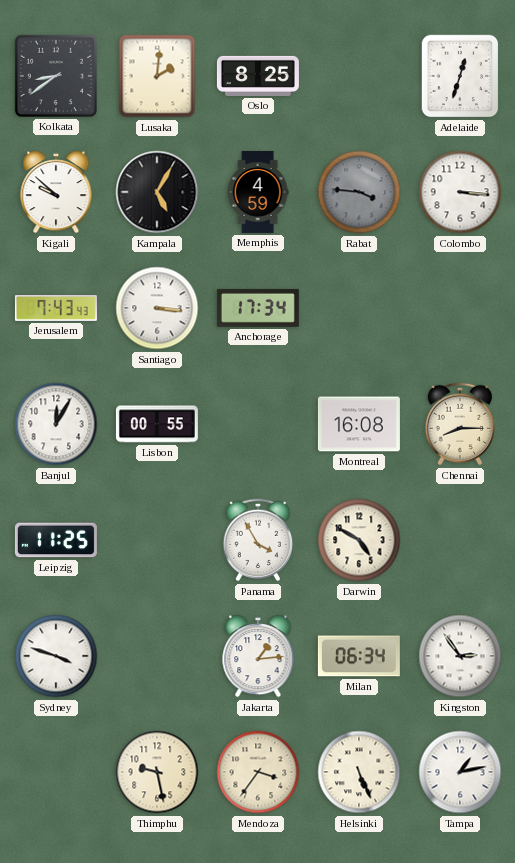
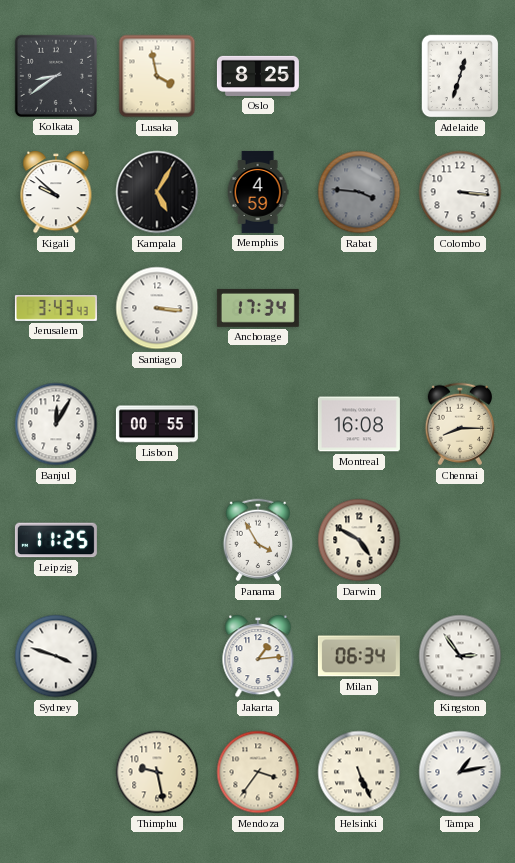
Lusaka: 2:01 -> 3:58 (157, 76)
Jerusalem: 7:43 -> 3:43 (56, 309)
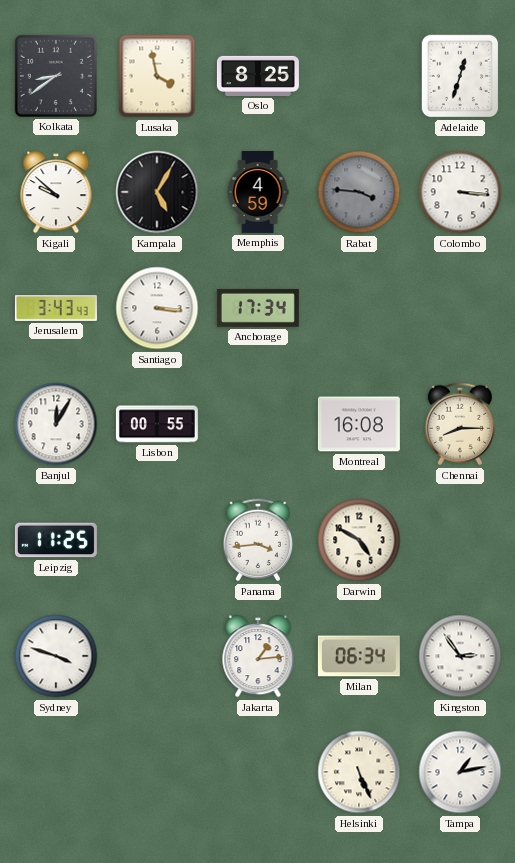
Panama: 3:55 -> 3:44 (258, 540)
Thimphu: 9:28 -> none (157, 772)
Mendoza: 3:36 -> none (258, 772)
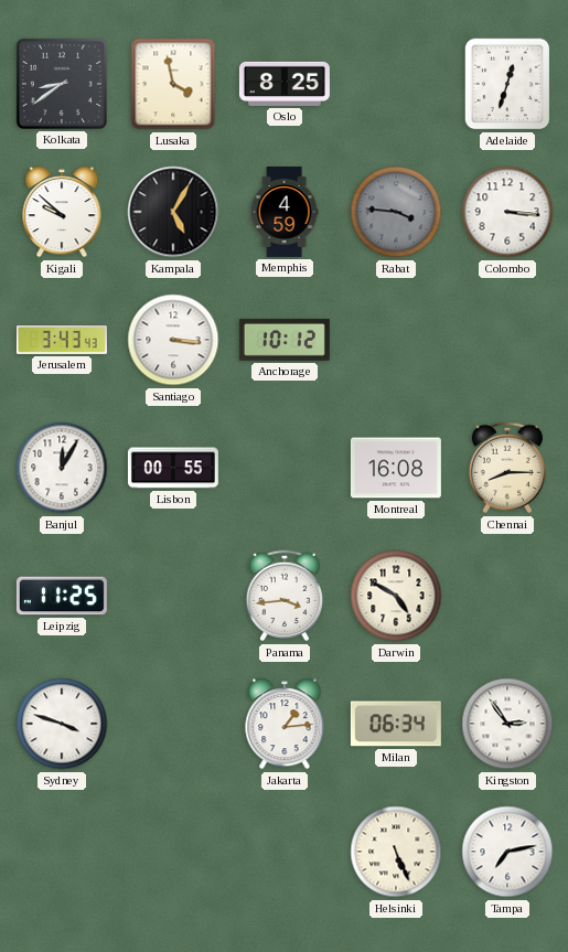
Anchorage: 17:34 -> 10:12 (285, 340)
Tampa: 1:13 -> 7:13 (507, 852)
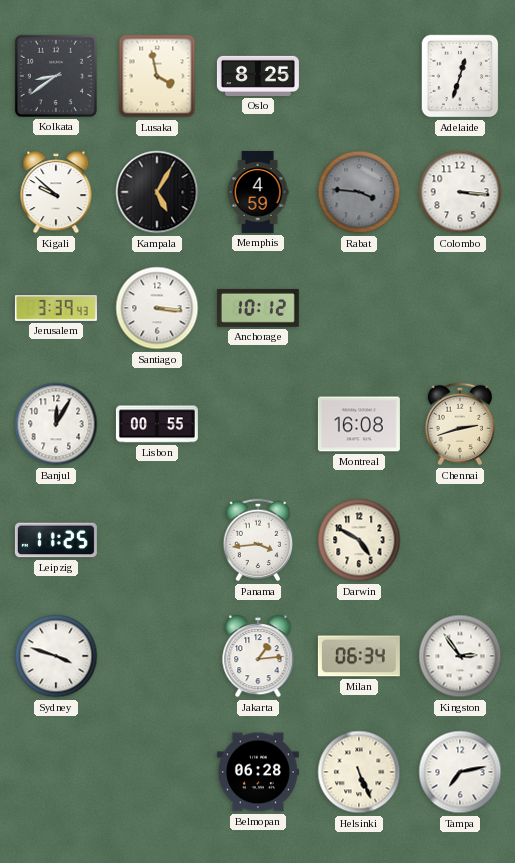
Jerusalem: 3:43 -> 3:39 (56, 309)
Chennai: 8:15 -> 2:42 (460, 424)
Belmopan: none -> 06:28 (258, 772)
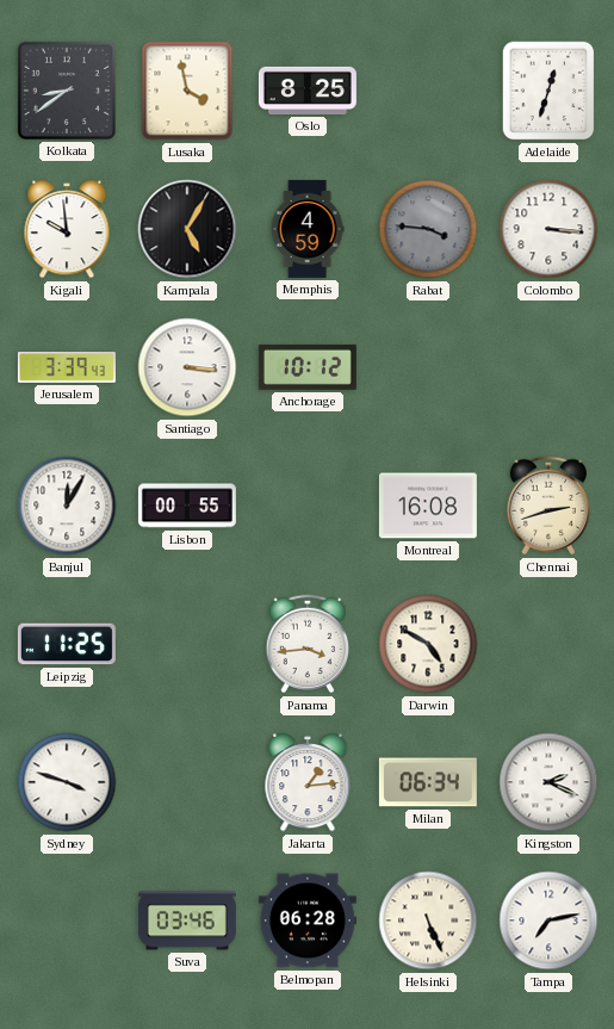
Kigali: 9:52 -> 9:59 (67, 229)
Kingston: 2:54 -> 2:19 (548, 782)
Suva: none -> 03:46 (187, 920)
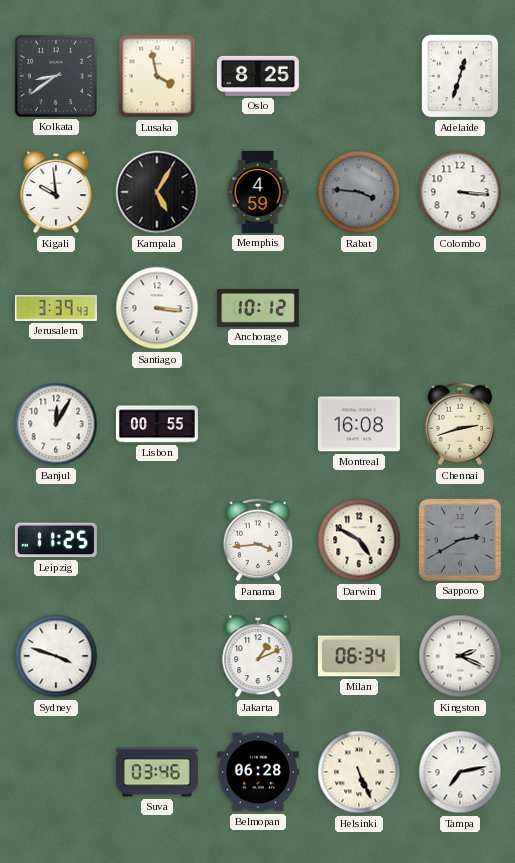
Sapporo: none -> 2:40 (460, 540)
Jakarta: 1:14 -> 1:11 (258, 656)
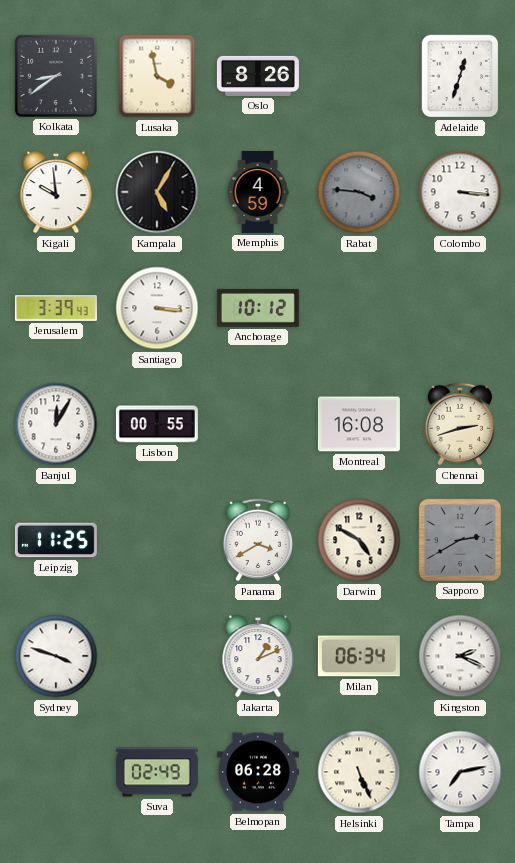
Oslo: 8:25 -> 8:26 (258, 76)
Panama: 3:44 -> 3:40 (258, 540)
Suva: 03:46 -> 02:49 (157, 772)
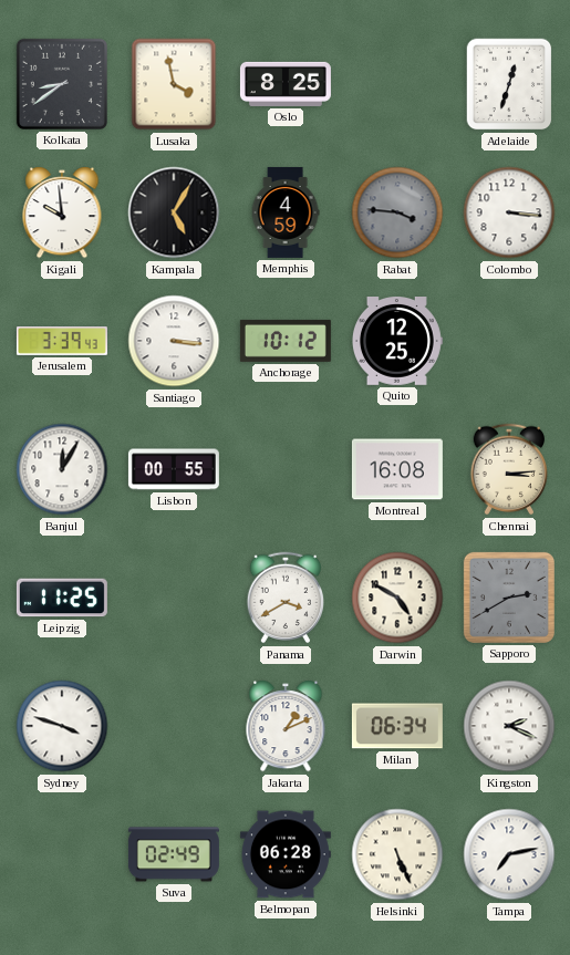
Oslo: 8:26 -> 8:25 (286, 84)
Quito: none -> 12:25 (396, 342)
Chennai: 2:42 -> 3:14 (509, 469)
